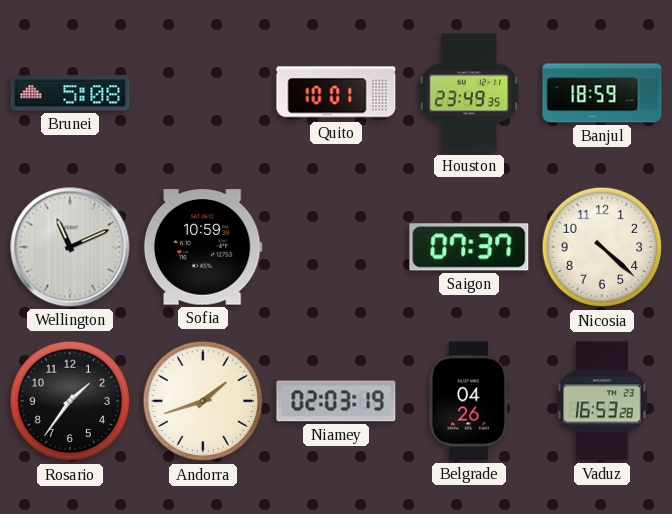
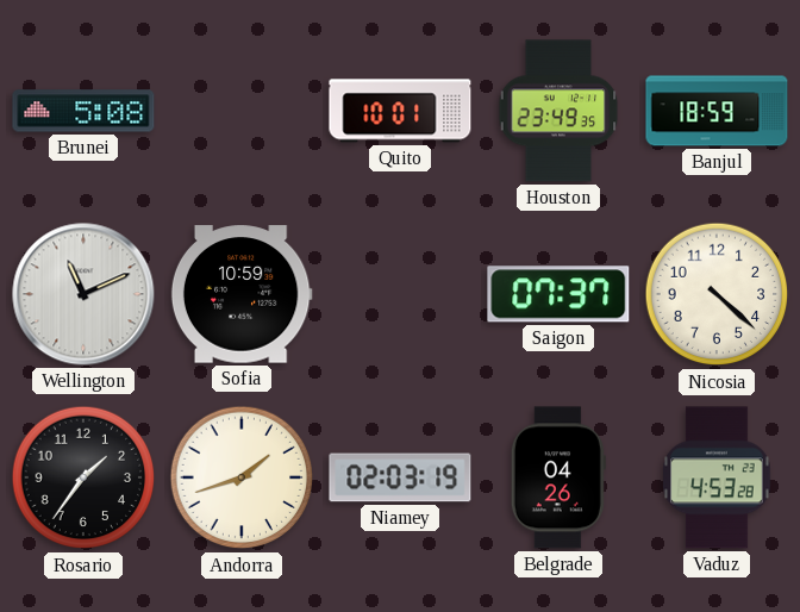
Vaduz: 16:53 -> 4:53 (718, 477)
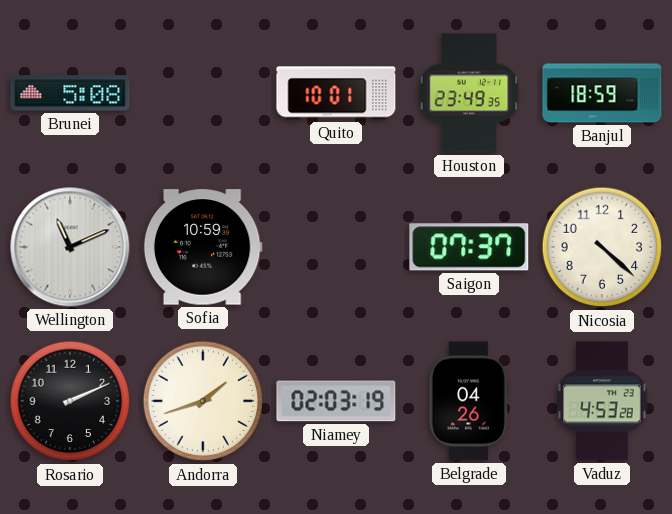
Rosario: 1:36 -> 2:11 (70, 401)
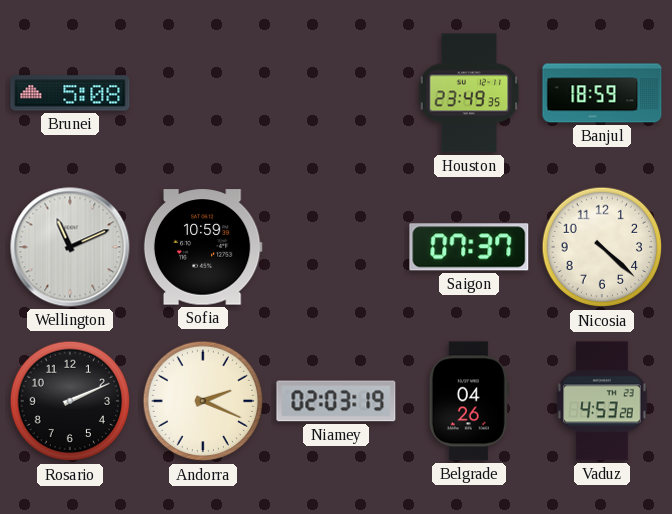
Quito: 10:01 -> none (336, 93)
Andorra: 1:42 -> 2:19 (203, 401)
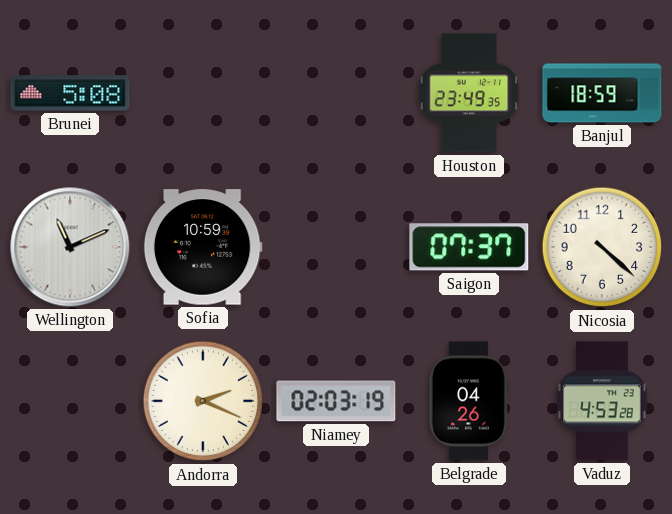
Rosario: 2:11 -> none (70, 401)
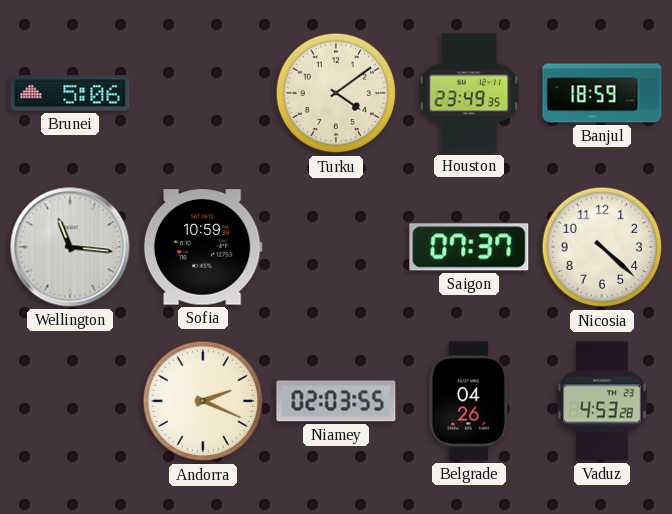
Brunei: 5:08 -> 5:06 (70, 93)
Turku: none -> 4:09 (336, 93)
Wellington: 11:11 -> 11:16 (70, 247)
Niamey: 02:03:19 -> 02:03:55 (336, 401)
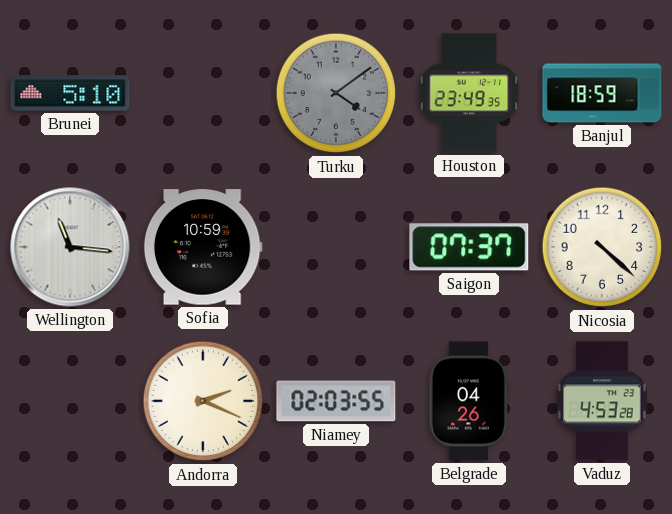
Brunei: 5:06 -> 5:10 (70, 93)
Turku dial: cream -> grey (336, 93)
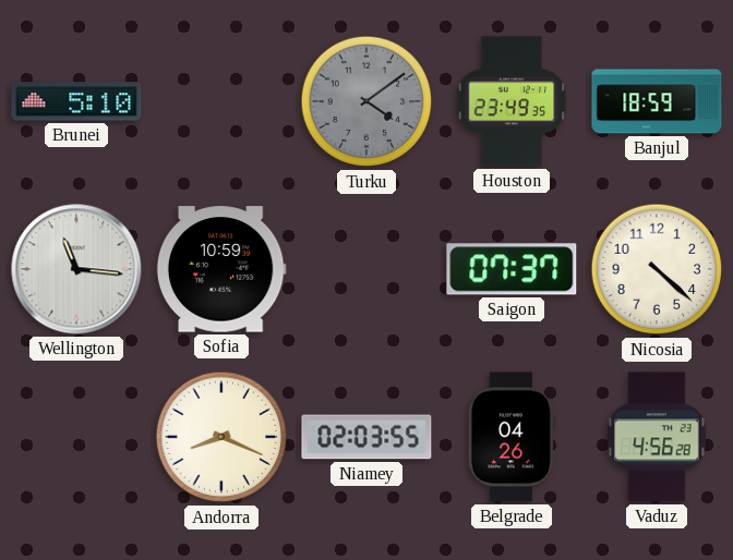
Andorra: 2:19 -> 8:19 (221, 437)
Vaduz: 4:53 -> 4:56 (658, 437)
